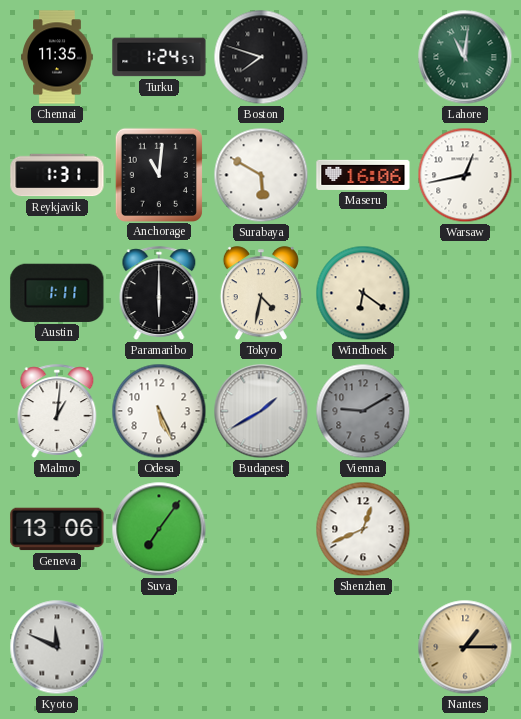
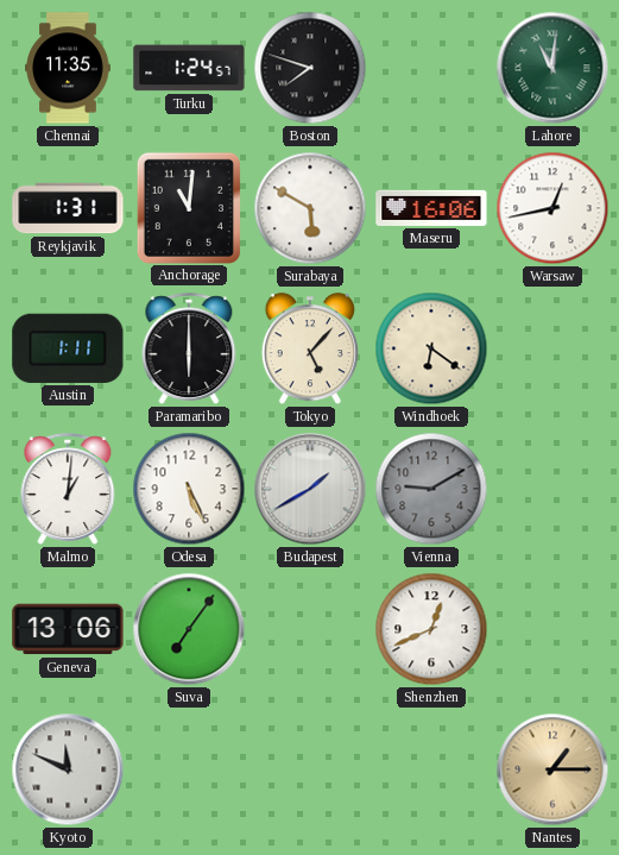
Tokyo: 4:32 -> 5:07 (310, 350)
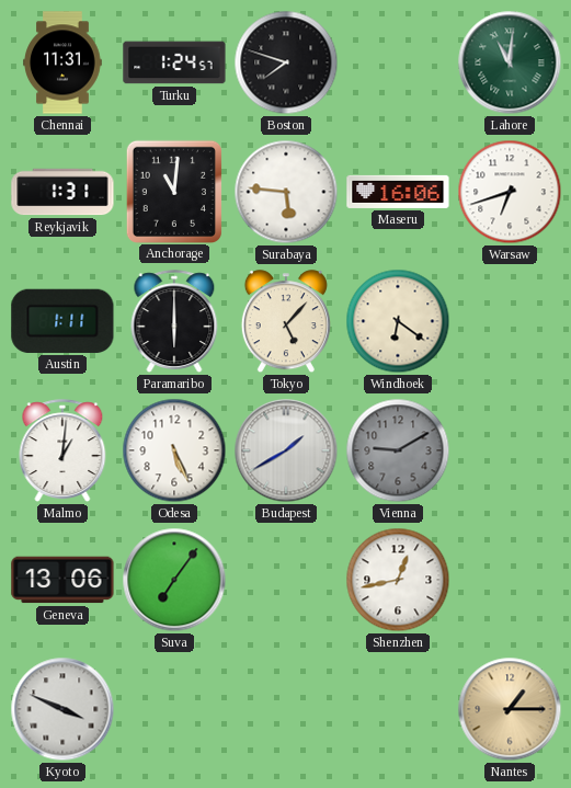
Chennai: 11:35 -> 11:31 (62, 62)
Surabaya: 5:50 -> 5:46 (286, 192)
Warsaw: 12:43 -> 6:42 (510, 192)
Shenzhen: 12:41 -> 12:43 (398, 580)
Kyoto: 11:49 -> 3:49 (62, 709)
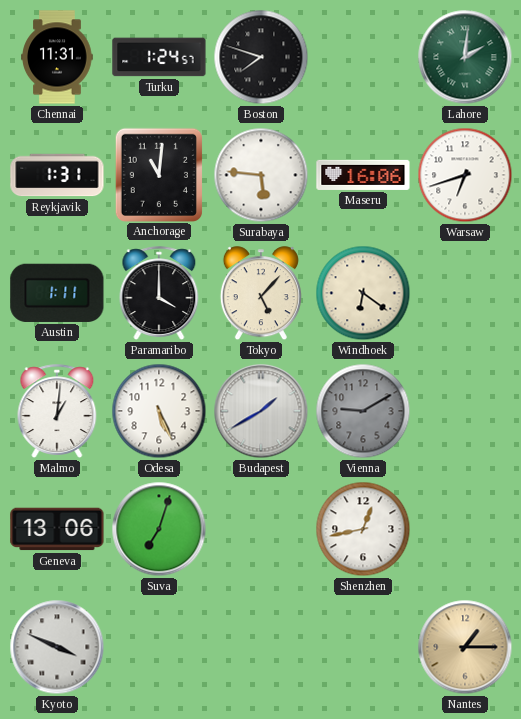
Lahore: 11:01 -> 2:01 (465, 57)
Paramaribo: 6:00 -> 4:00 (159, 293)
Suva: 7:06 -> 7:03 (159, 529)
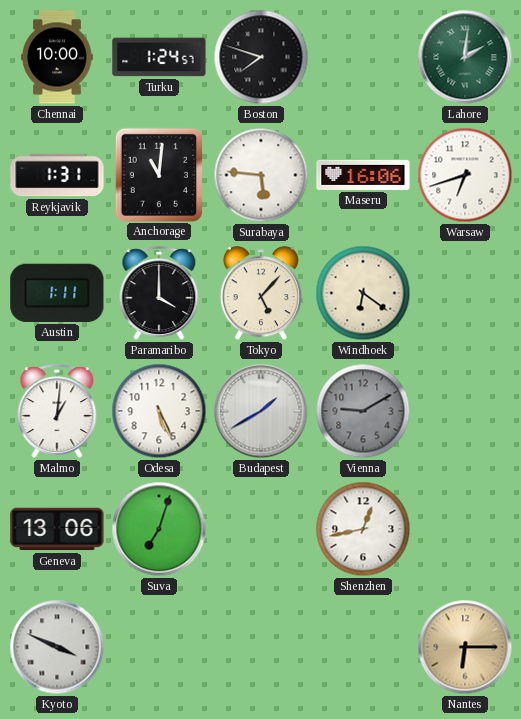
Chennai: 11:31 -> 10:00 (57, 57)
Nantes: 1:15 -> 6:15 (465, 647)
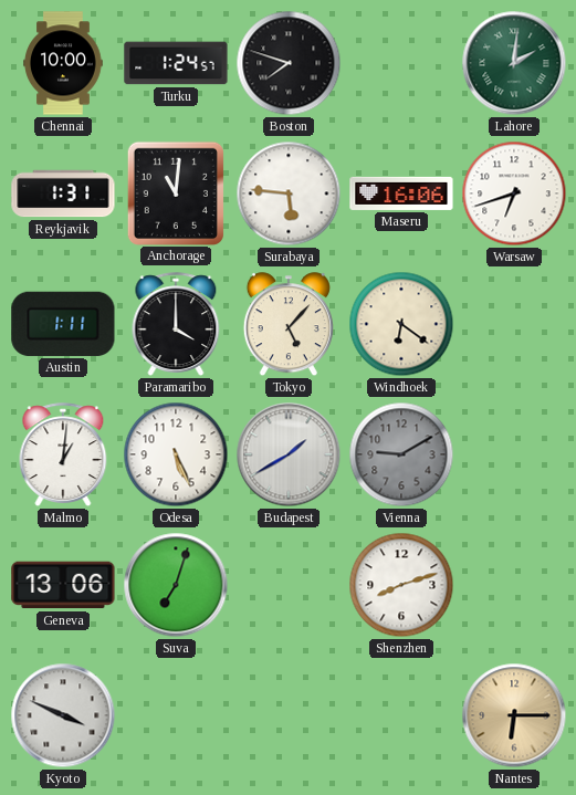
Shenzhen: 12:43 -> 8:12 (401, 585)
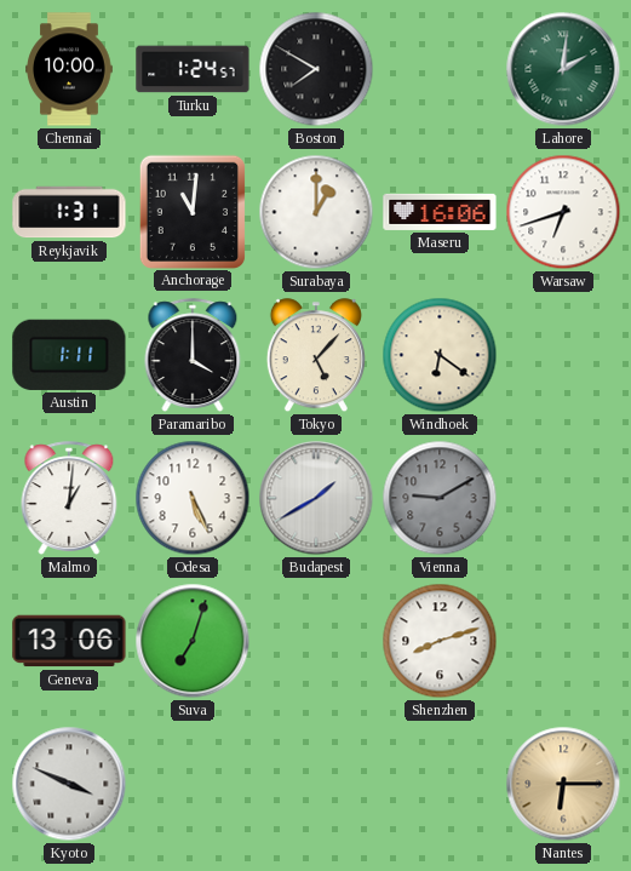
Boston: 7:48 -> 7:50 (316, 69)
Surabaya: 5:46 -> 1:00 (316, 212)
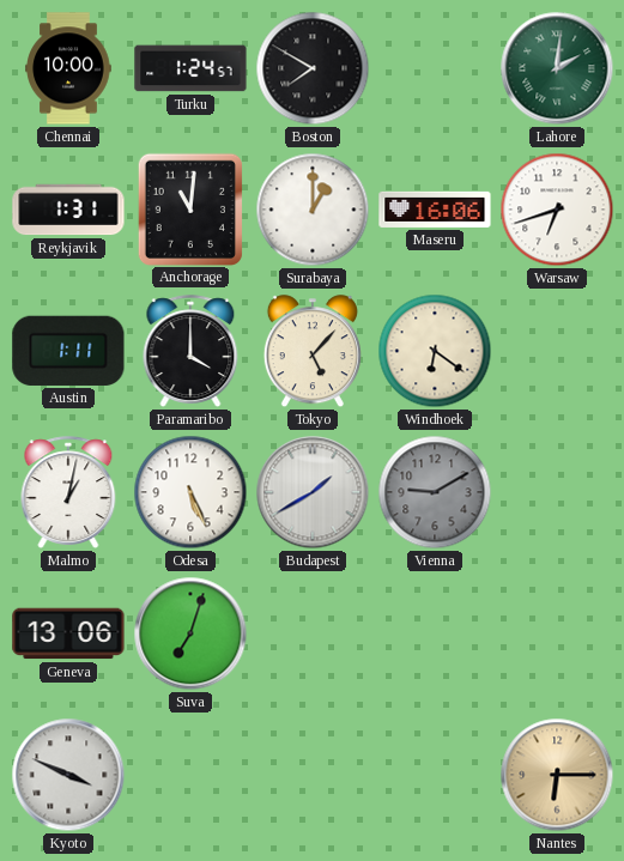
Malmo: 1:01 -> 1:02 (68, 492)
Shenzhen: 8:12 -> none (440, 641)
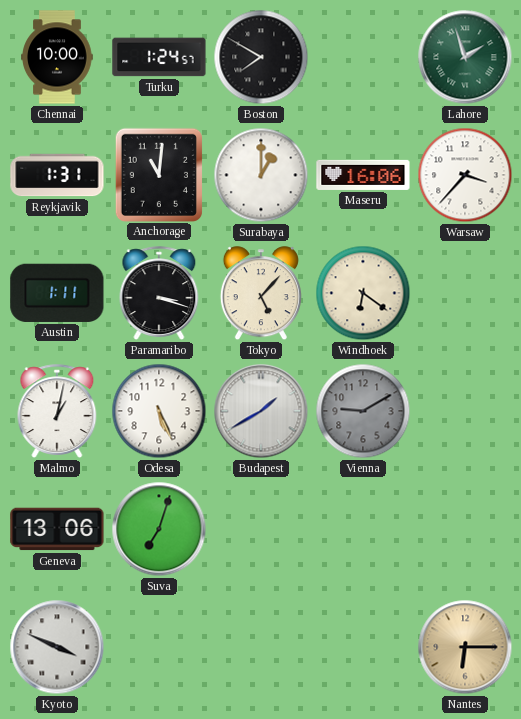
Lahore: 2:01 -> 1:57 (465, 57)
Warsaw: 6:42 -> 3:37 (465, 175)
Paramaribo: 4:00 -> 3:18 (159, 293)
